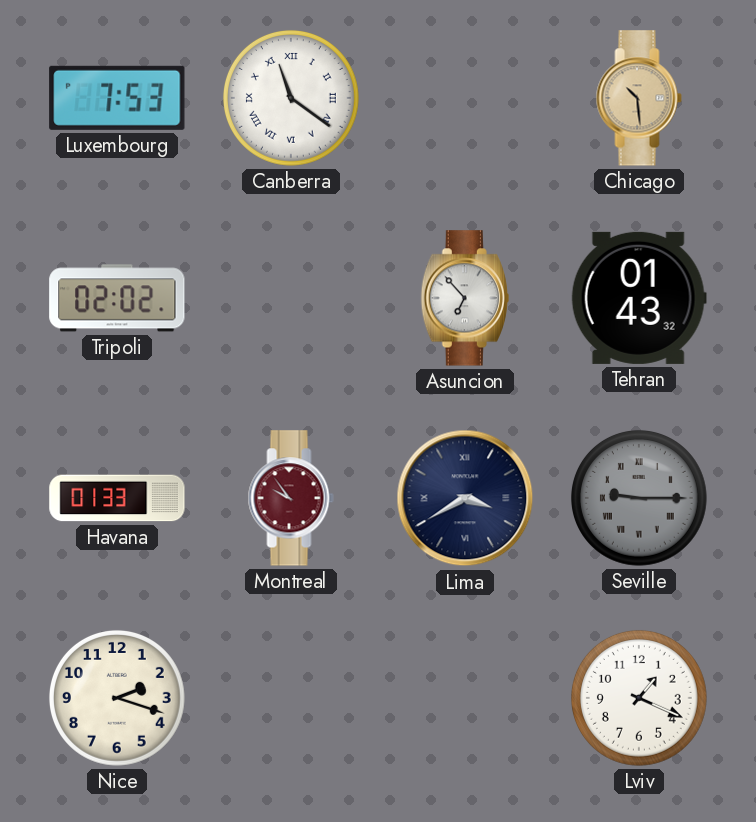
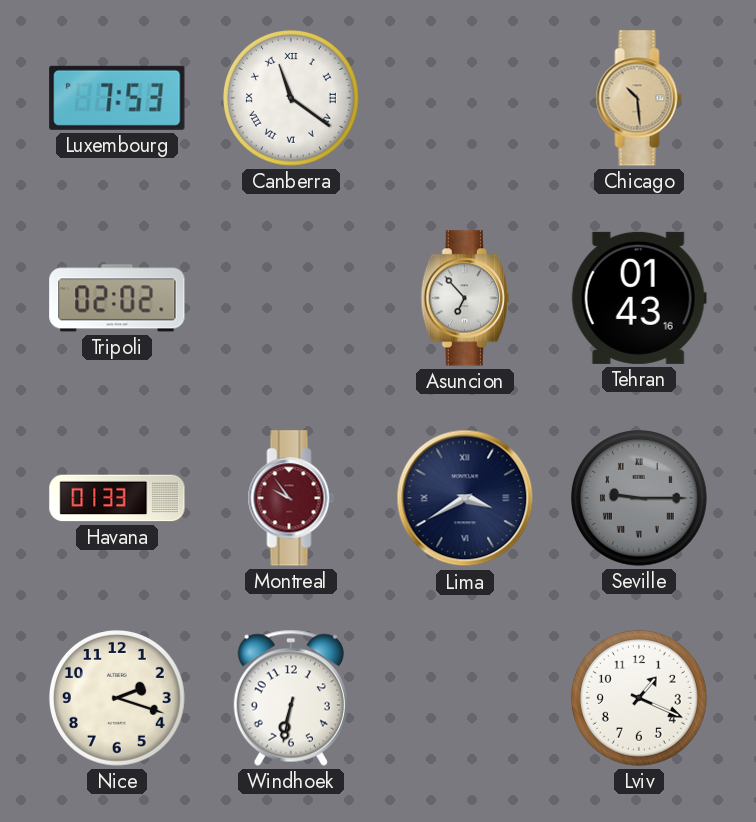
Tehran: 01:43:32 -> 01:43:16 (639, 298)
Windhoek: none -> 6:32 (291, 698)
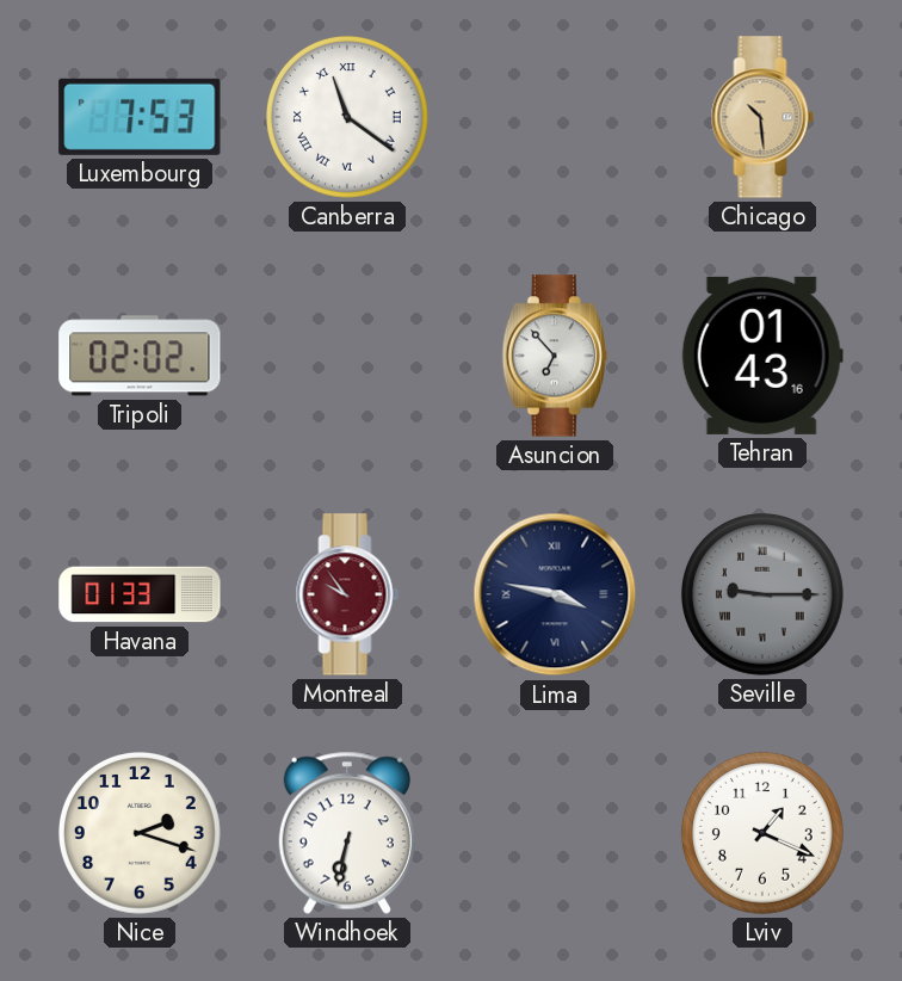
Lima: 3:40 -> 3:47 (555, 594)
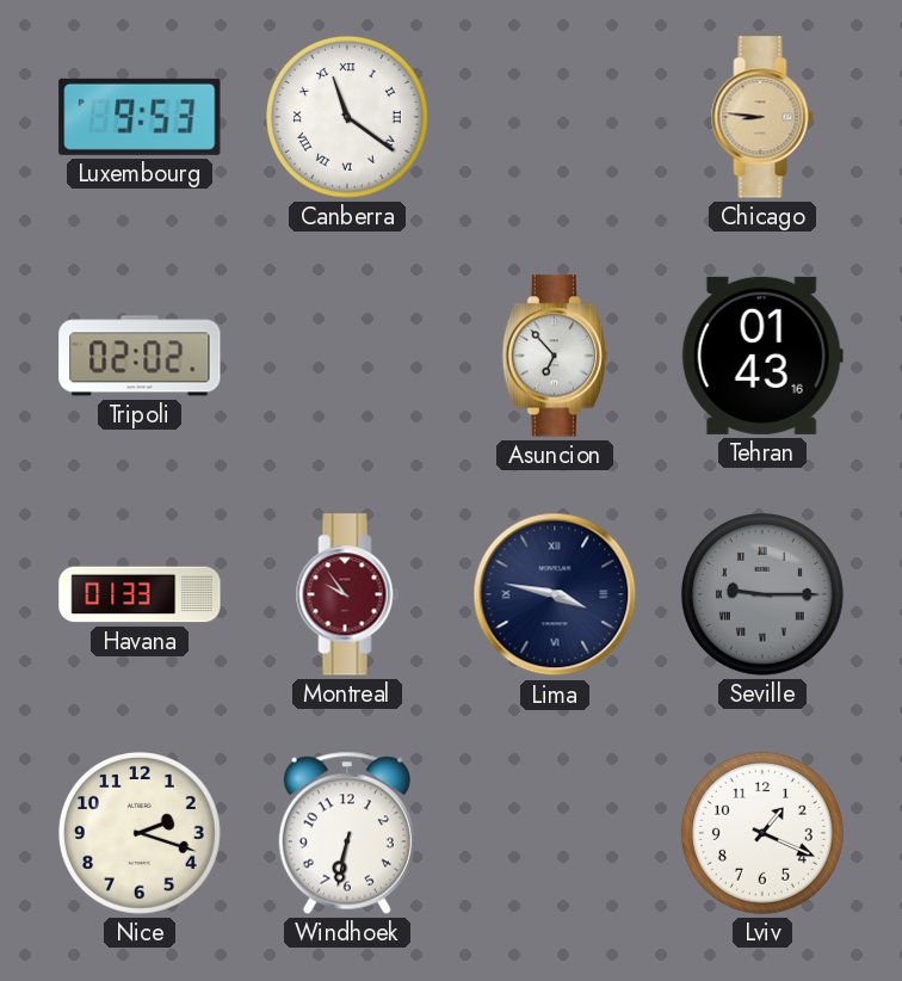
Luxembourg: 7:53 -> 9:53 (140, 117)
Chicago: 10:29 -> 8:46 (762, 117)
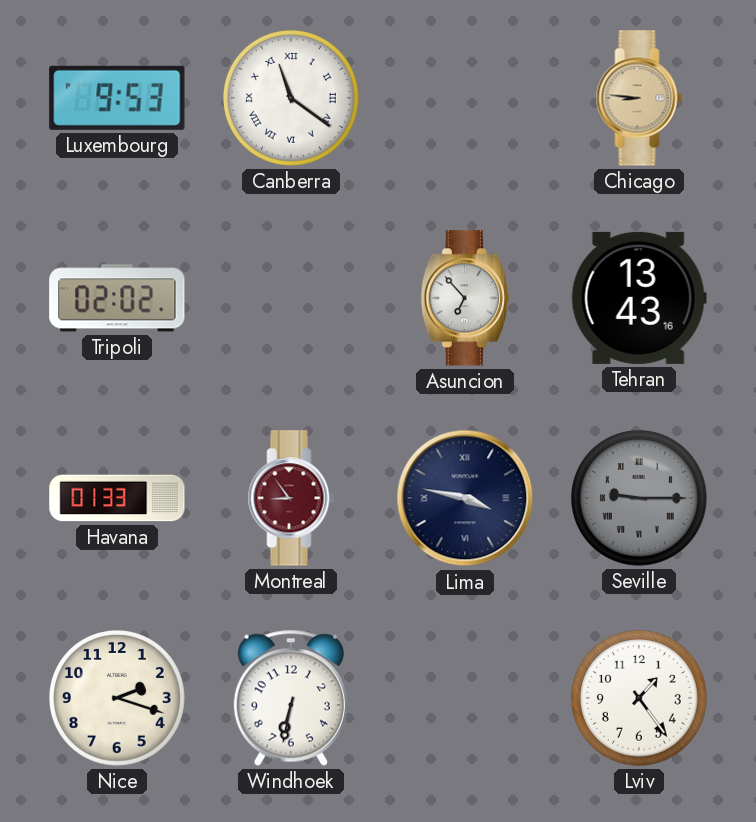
Tehran: 01:43 -> 13:43 (639, 298)
Montreal: 9:54 -> 8:54 (291, 498)
Lviv: 1:19 -> 1:24 (639, 698)
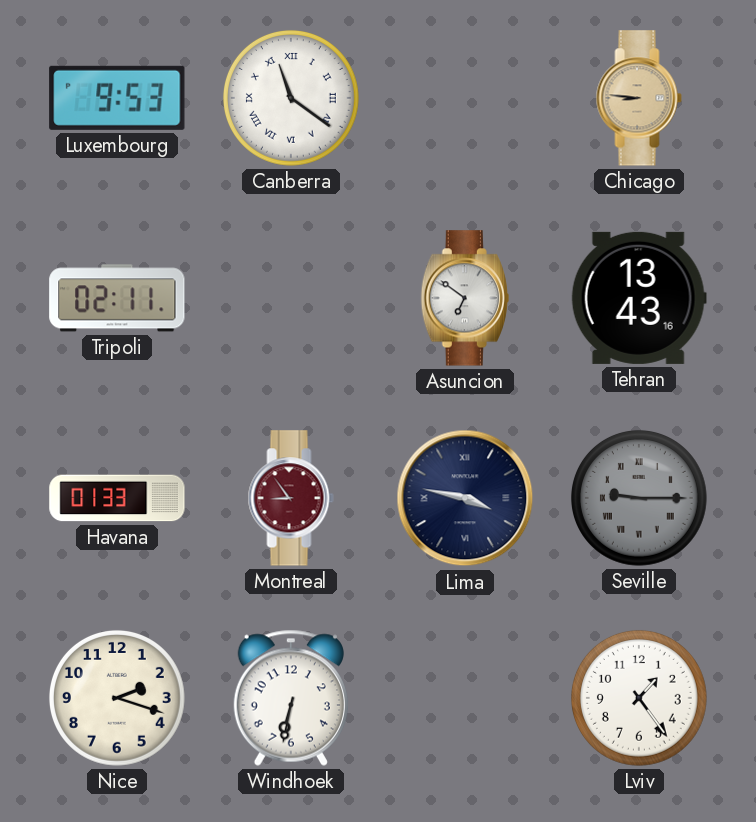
Tripoli: 02:02 -> 02:11 (117, 298)
Asuncion: 6:53 -> 6:51 (465, 298)
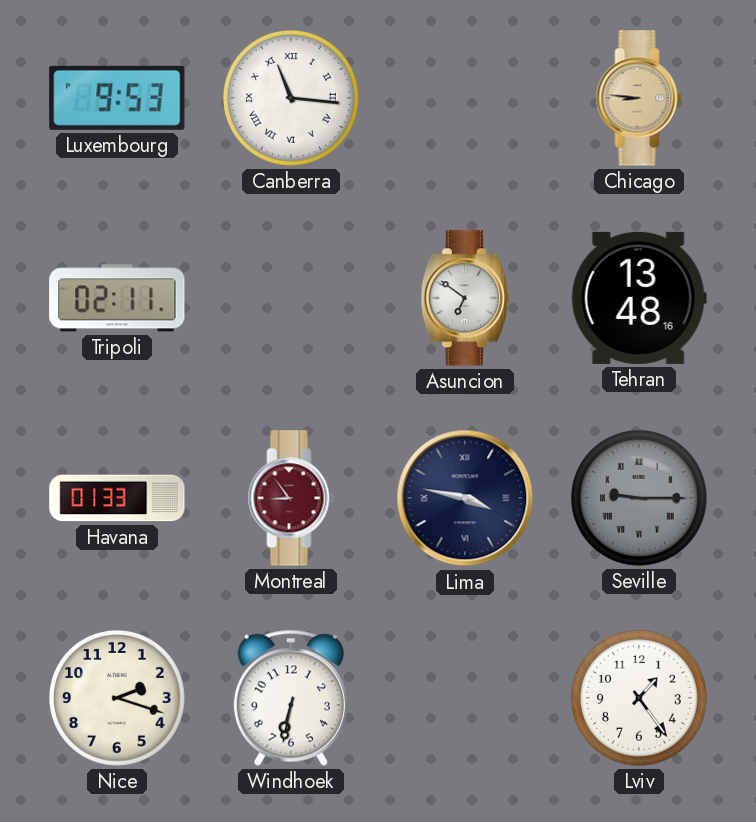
Canberra: 11:21 -> 11:16 (291, 98)
Tehran: 13:43 -> 13:48 (639, 298)
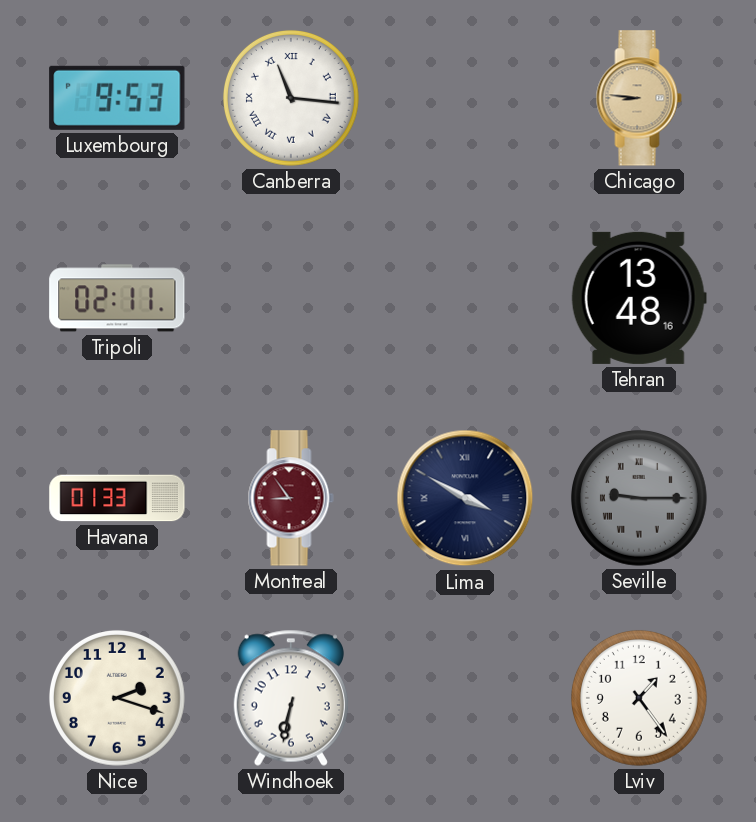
Asuncion: 6:51 -> none (465, 298)
Lima: 3:47 -> 3:50 (465, 498)
